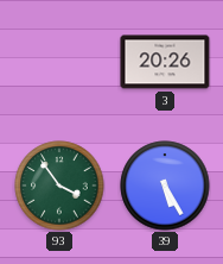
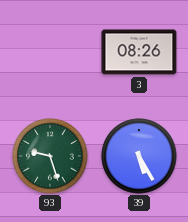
3: 20:26 -> 08:26 (139, 52)
93: 3:54 -> 9:27 (50, 156)
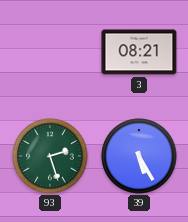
3: 08:26 -> 08:21 (139, 52)
93: 9:27 -> 2:27 (50, 156)
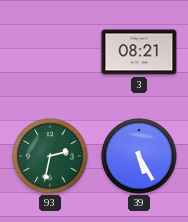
93: 2:27 -> 2:32 (50, 156)
